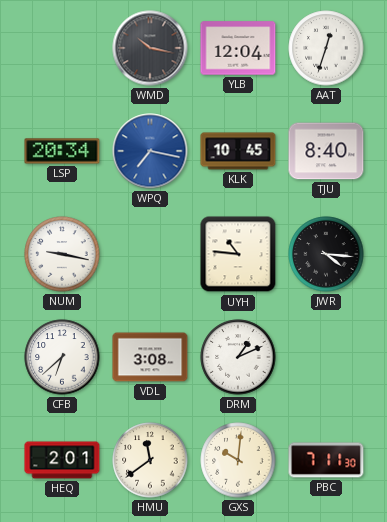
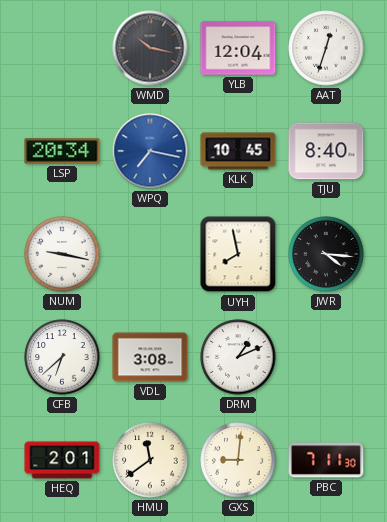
UYH: 10:46 -> 7:58 (238, 254)
GXS: 10:01 -> 9:01 (238, 460)
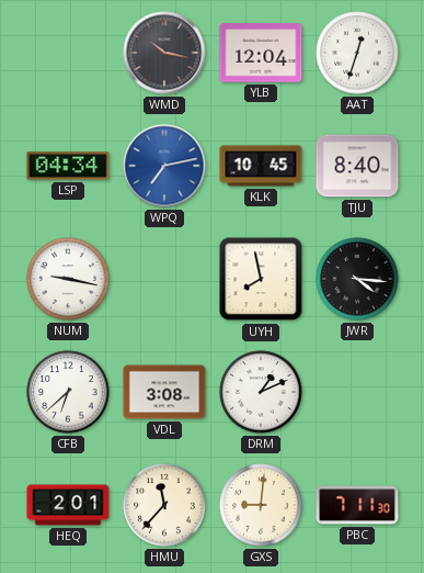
LSP: 20:34 -> 04:34 (68, 166)
WPQ: 7:17 -> 7:13 (164, 166)
HMU: 11:39 -> 11:37 (164, 505)
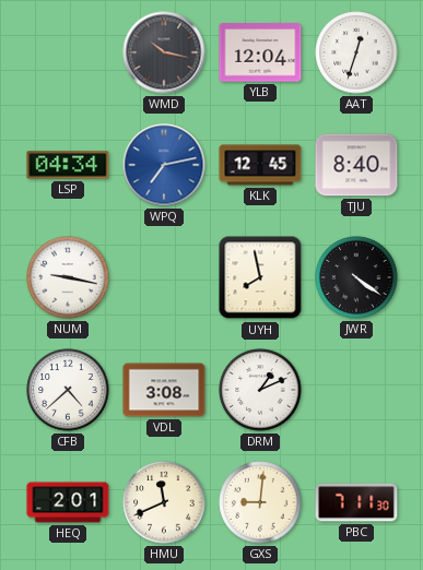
KLK: 10:45 -> 12:45 (260, 165)
JWR: 4:16 -> 4:21 (356, 277)
CFB: 6:38 -> 4:38 (68, 390)
HMU: 11:37 -> 11:41 (164, 502)
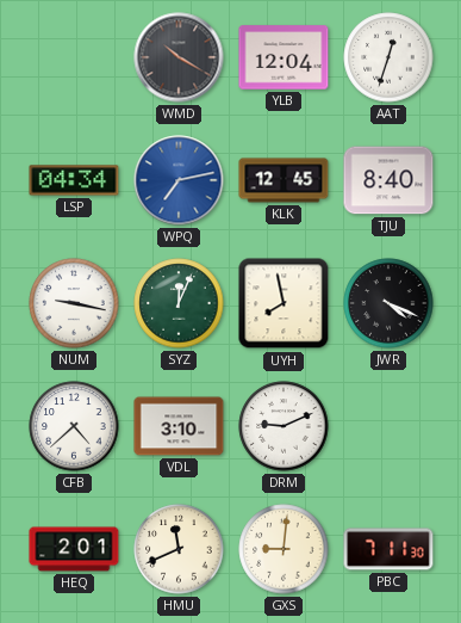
WMD: 10:17 -> 10:20 (179, 57)
SYZ: none -> 12:04 (179, 303)
JWR: 4:21 -> 4:19 (388, 303)
VDL: 3:08 -> 3:10 (179, 426)
DRM: 1:11 -> 9:11 (284, 426)
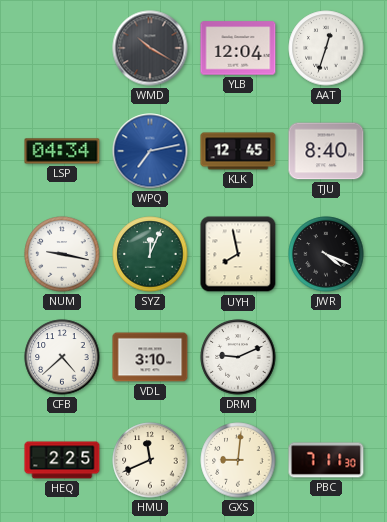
HEQ: 2:01 -> 2:25 (62, 460)
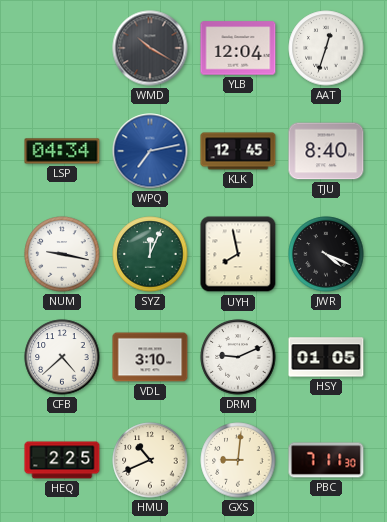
HSY: none -> 01:05 (326, 357)
HMU: 11:41 -> 10:41 (150, 460)
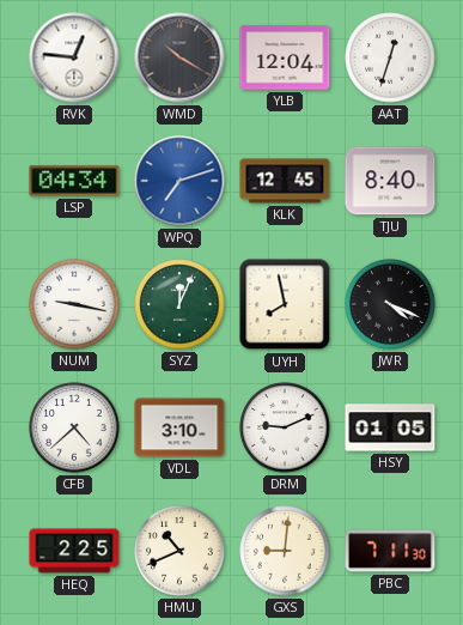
RVK: none -> 12:46 (74, 57)
WPQ: 7:13 -> 7:12 (179, 181)
